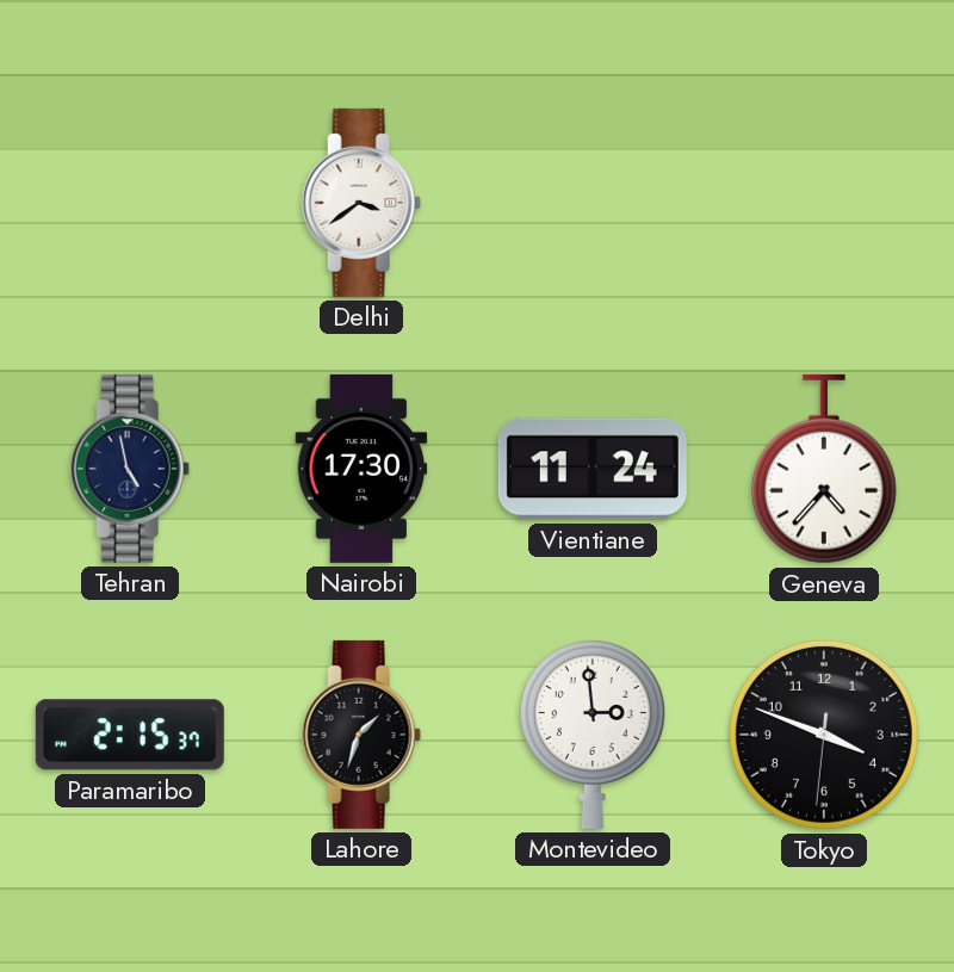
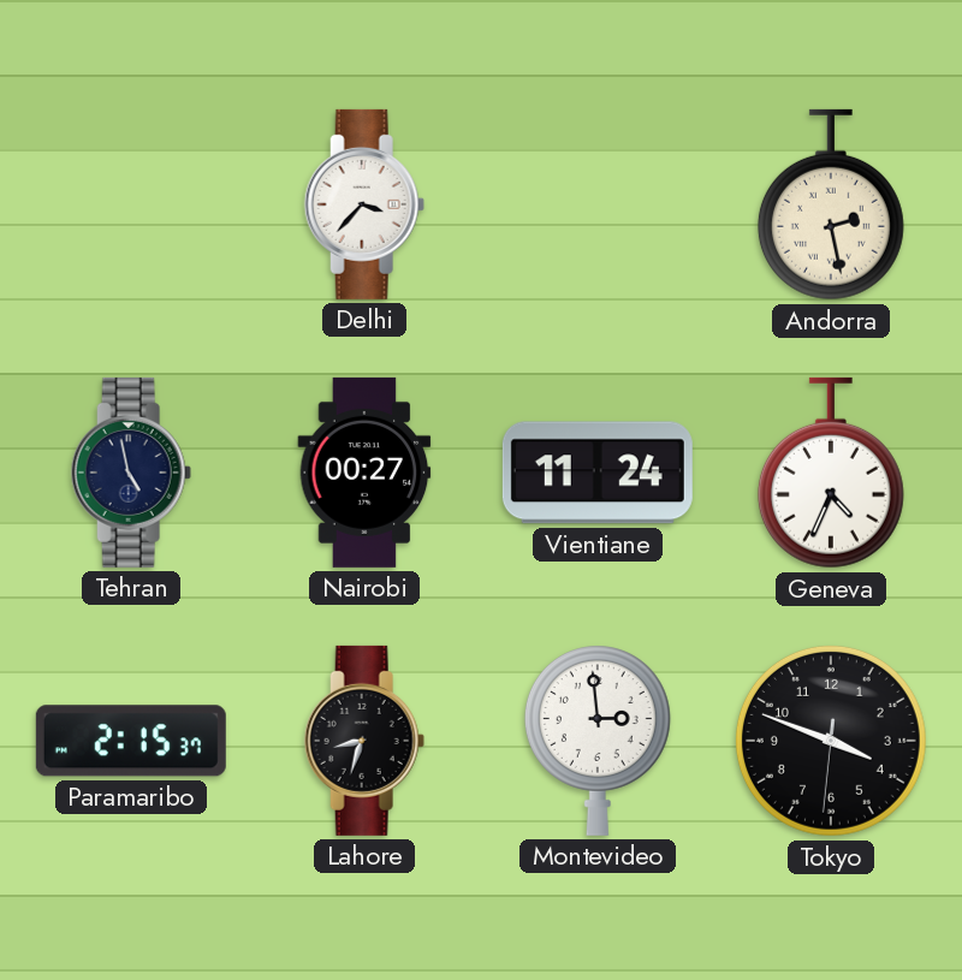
Delhi: 3:39 -> 3:37 (364, 204)
Andorra: none -> 2:28 (831, 204)
Nairobi: 17:30 -> 00:27 (364, 473)
Geneva: 4:37 -> 4:34 (831, 473)
Lahore: 1:33 -> 8:33 (364, 741)
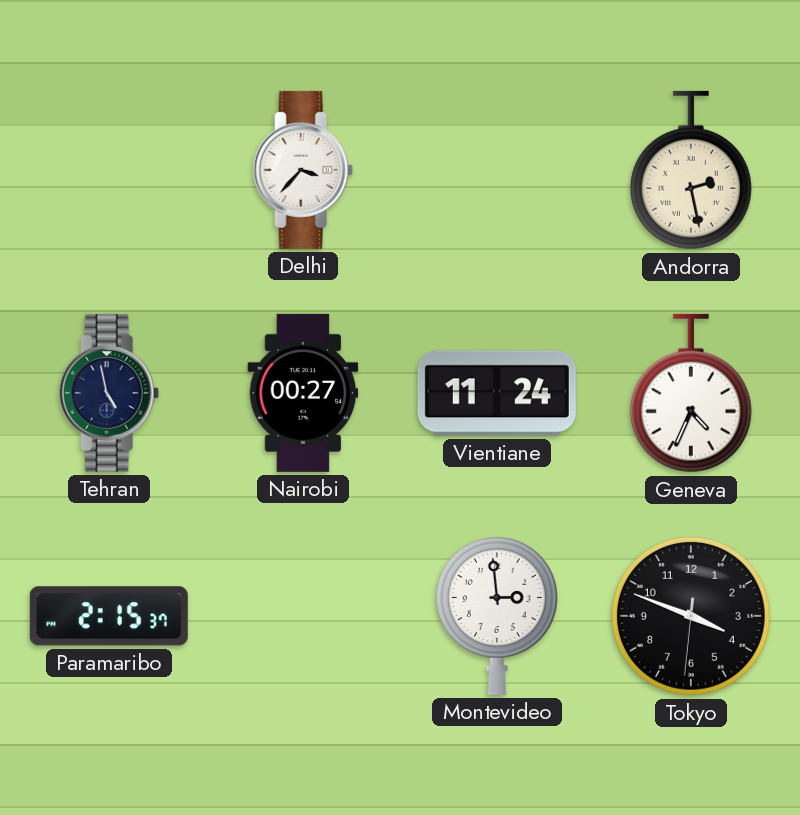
Lahore: 8:33 -> none (364, 741)
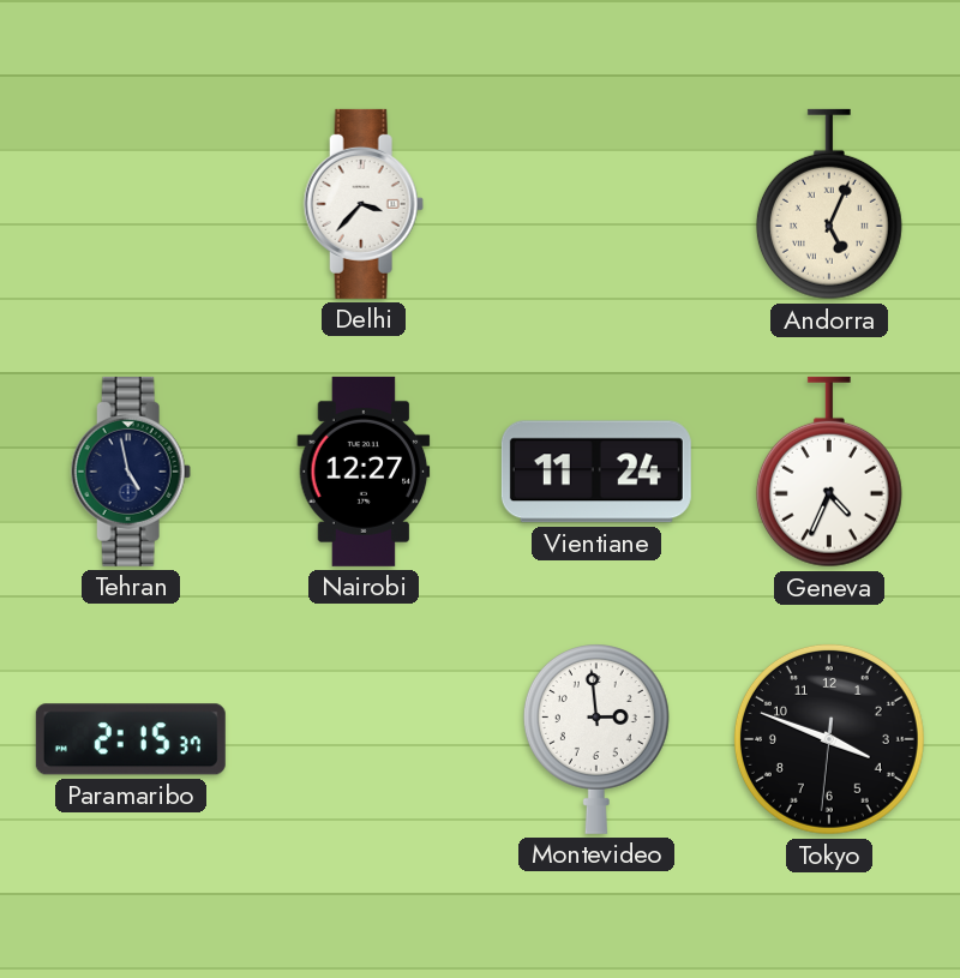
Andorra: 2:28 -> 5:04 (829, 204)
Nairobi: 00:27 -> 12:27 (364, 472)
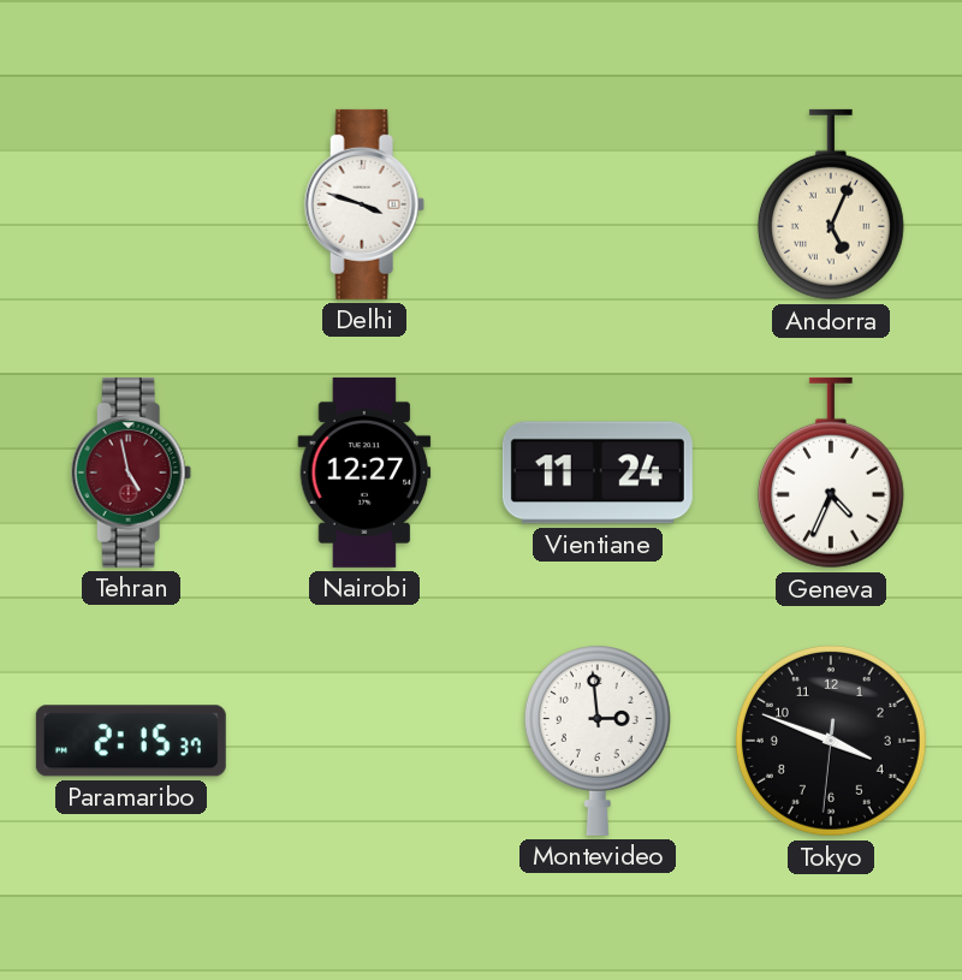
Delhi: 3:37 -> 3:48 (364, 204)
Tehran dial: navy -> burgundy (131, 473)
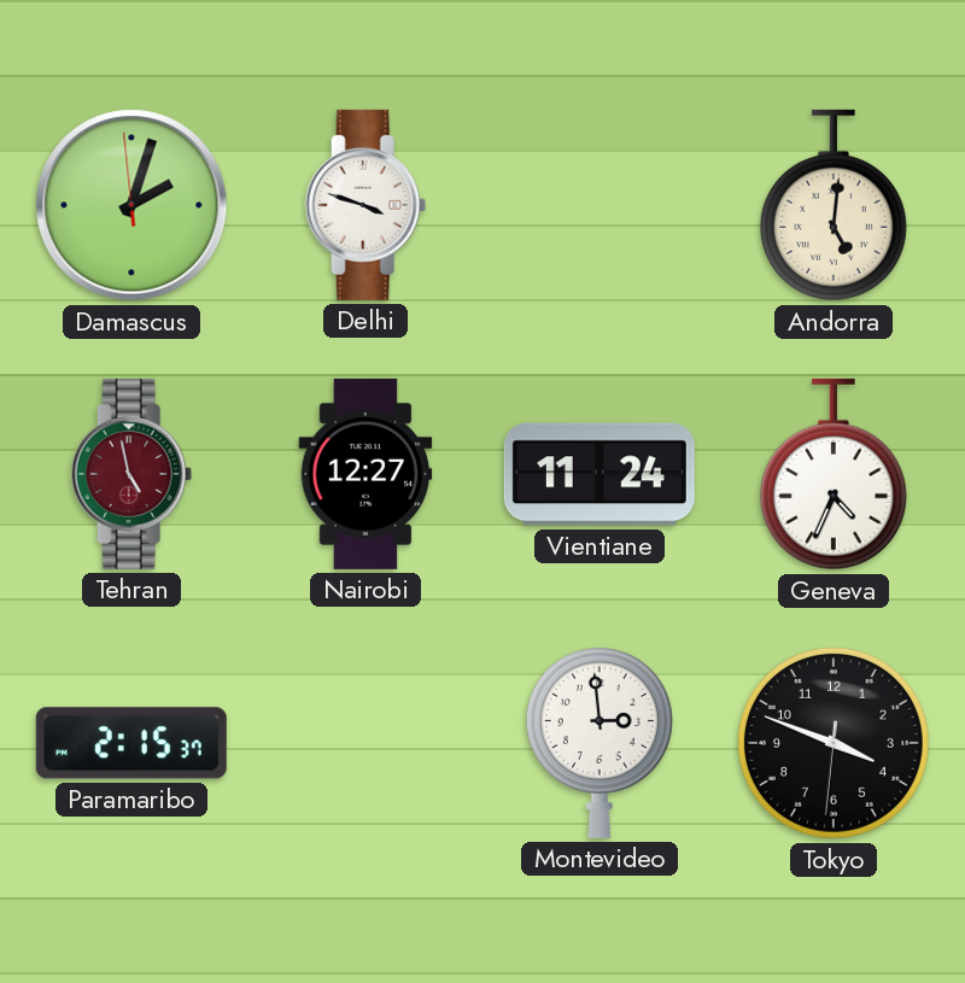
Damascus: none -> 2:02 (131, 205)
Andorra: 5:04 -> 5:01 (834, 205)
